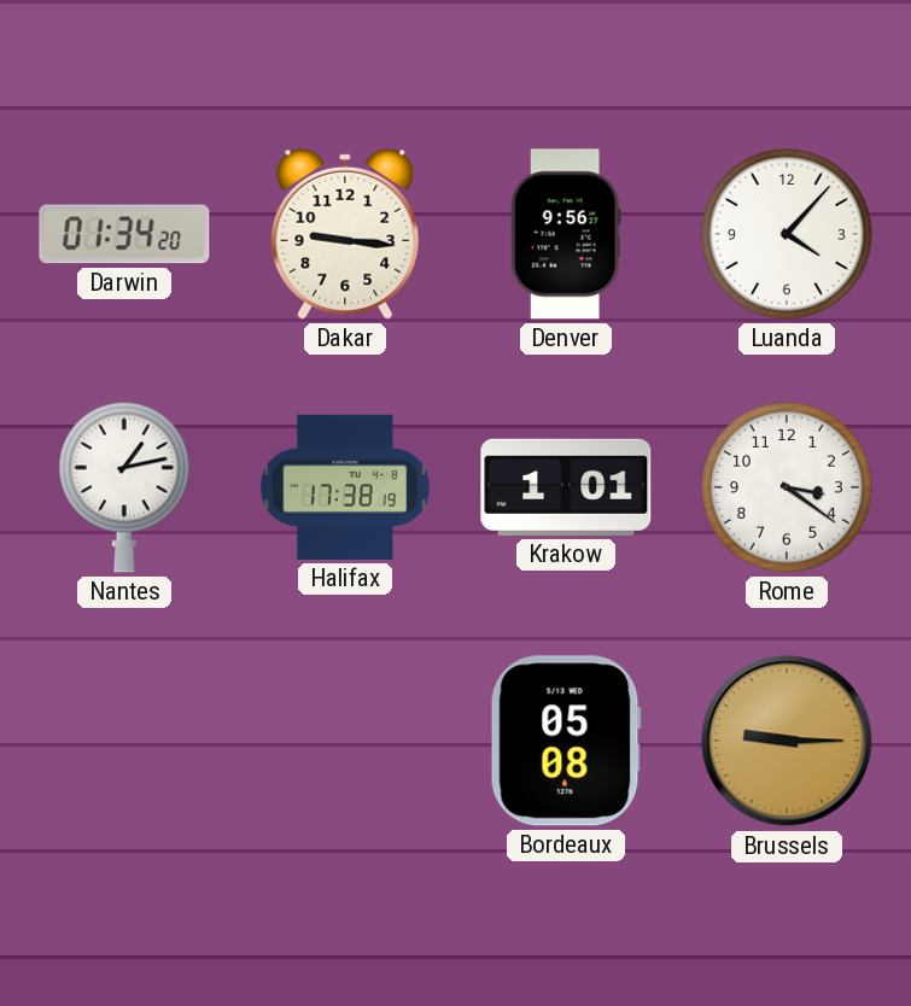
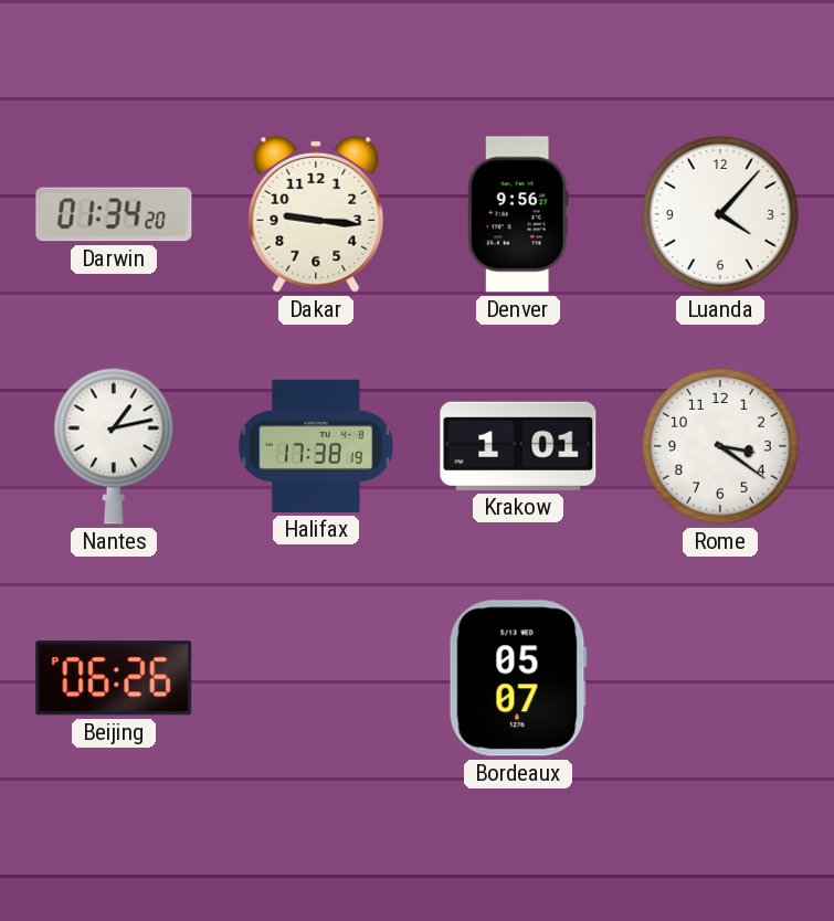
Beijing: none -> 06:26 (114, 678)
Bordeaux: 05:08 -> 05:07 (518, 678)
Brussels: 9:15 -> none (787, 741)
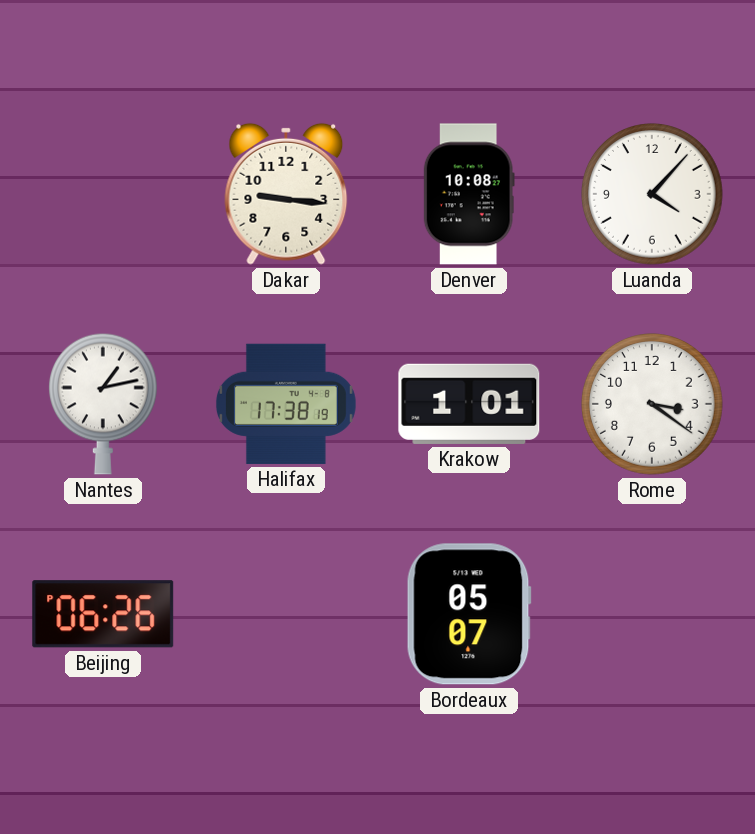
Darwin: 01:34 -> none (114, 214)
Denver: 9:56 -> 10:08 (469, 194)
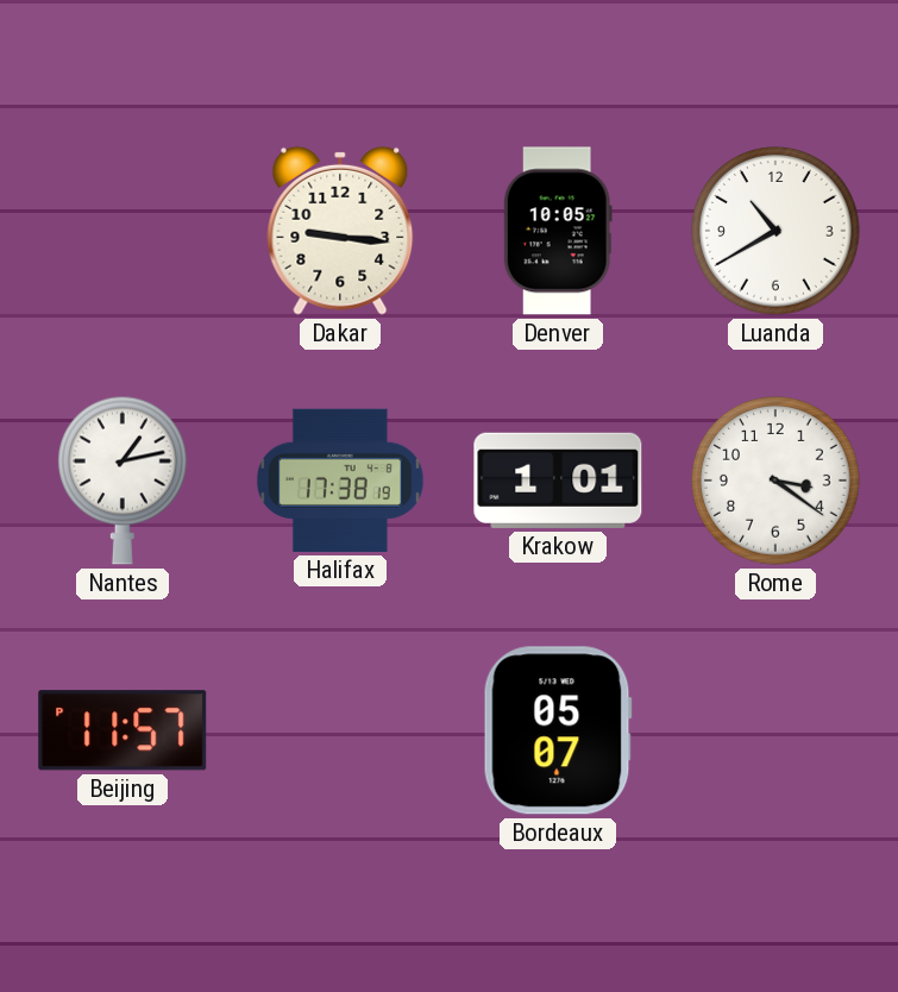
Denver: 10:08 -> 10:05 (558, 231)
Luanda: 4:07 -> 10:40 (777, 232)
Beijing: 06:26 -> 11:57 (123, 730)
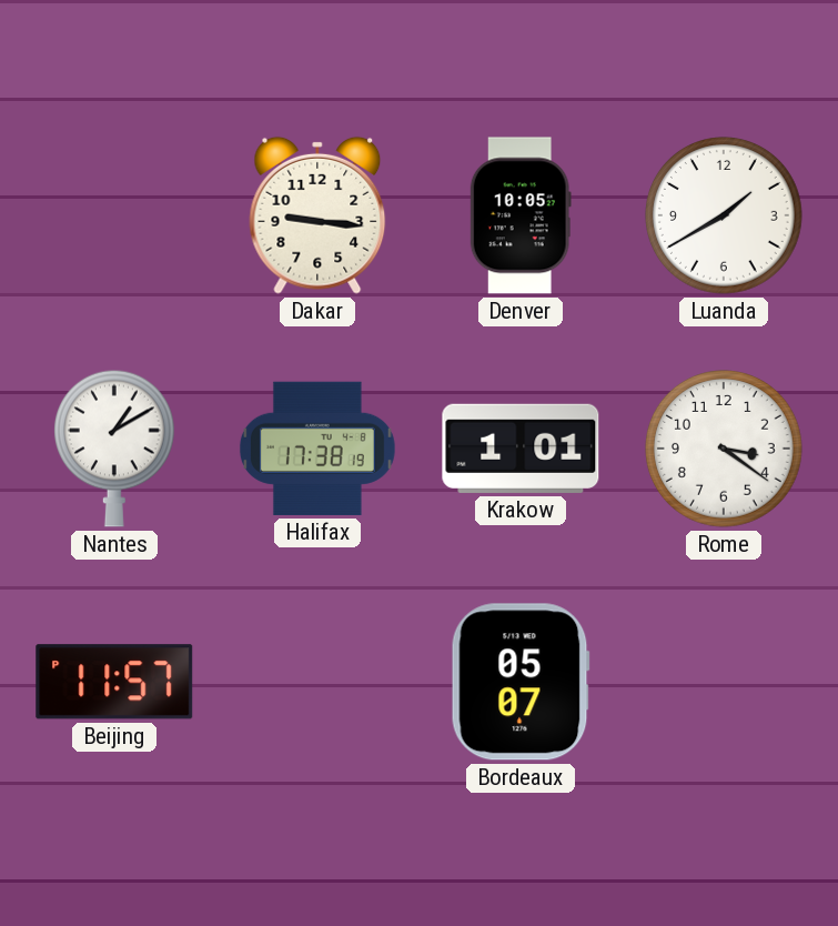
Luanda: 10:40 -> 1:40 (725, 217)
Nantes: 1:13 -> 1:10 (114, 449)
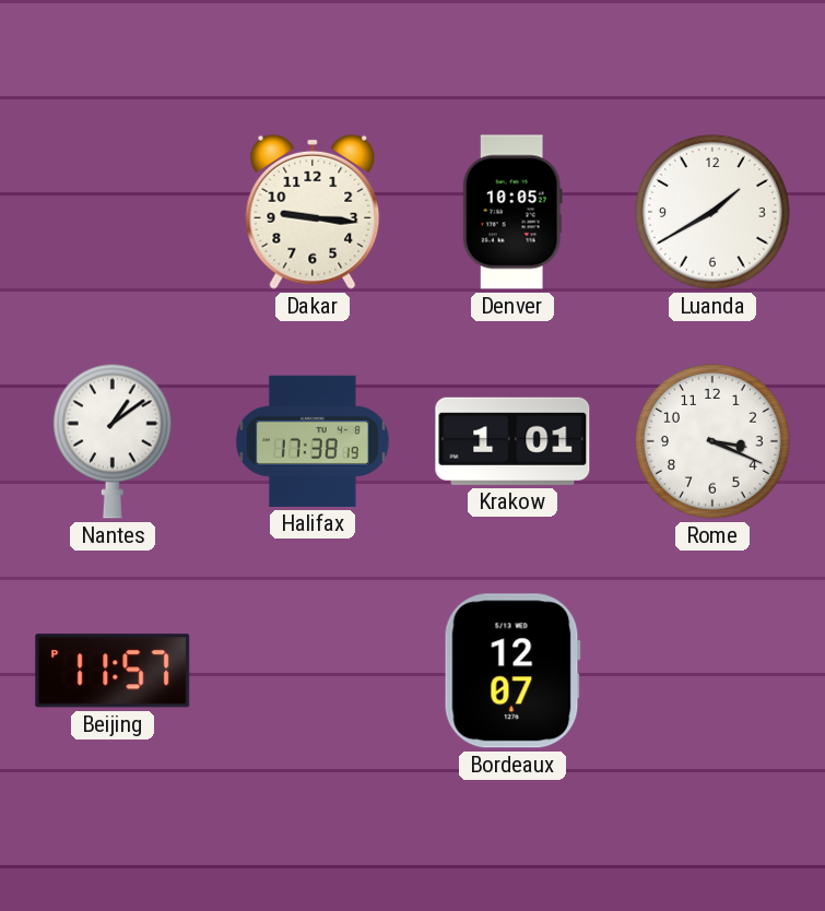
Nantes: 1:10 -> 1:09 (113, 441)
Rome: 3:21 -> 3:19 (714, 442)
Bordeaux: 05:07 -> 12:07 (512, 671)
